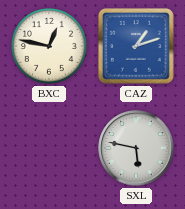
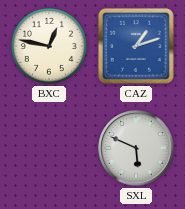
SXL: 5:47 -> 5:49 (136, 148)
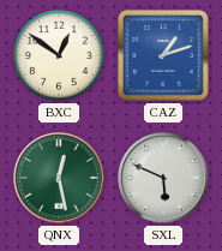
BXC: 12:47 -> 12:51 (60, 56)
QNX: none -> 12:28 (59, 178)
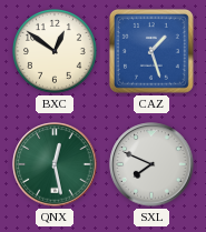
CAZ: 1:12 -> 1:27 (151, 51)
SXL: 5:49 -> 7:49 (151, 164)
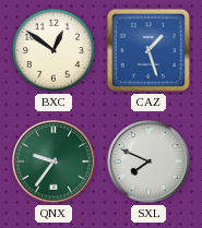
QNX: 12:28 -> 9:36 (54, 161)
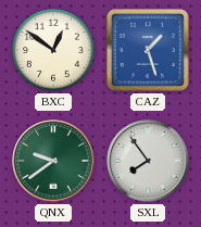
QNX: 9:36 -> 9:39 (53, 161)
SXL: 7:49 -> 7:54 (148, 161)
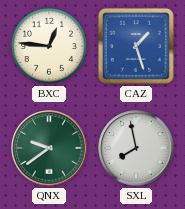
BXC: 12:51 -> 12:46 (50, 47)
SXL: 7:54 -> 7:58 (136, 148)
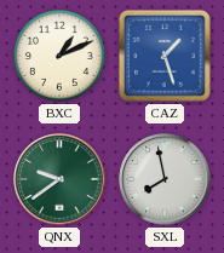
BXC: 12:46 -> 1:11 (61, 57)
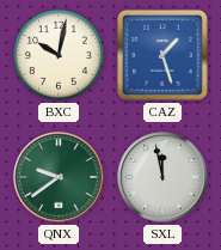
BXC: 1:11 -> 10:02 (60, 56)
SXL: 7:58 -> 11:58 (162, 177)
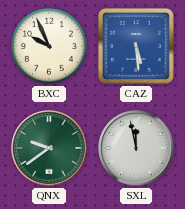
BXC: 10:02 -> 9:56 (50, 47)
CAZ: 1:27 -> 5:29 (136, 46)
